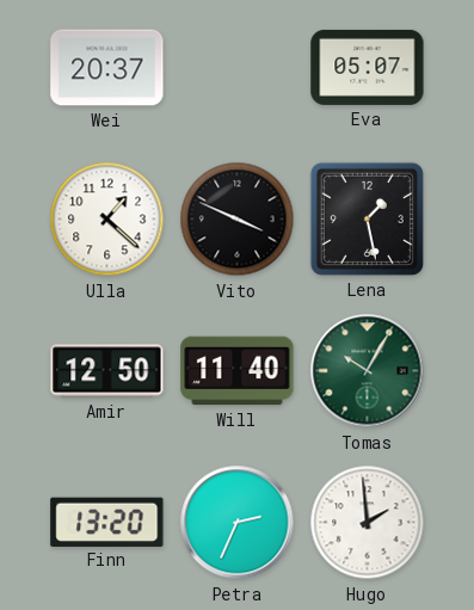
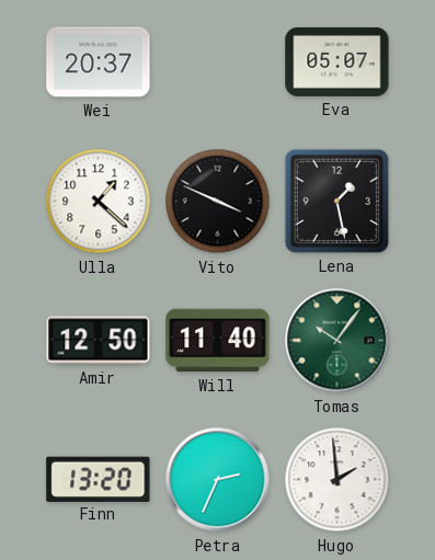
Tomas: 10:05 -> 10:06 (337, 341)
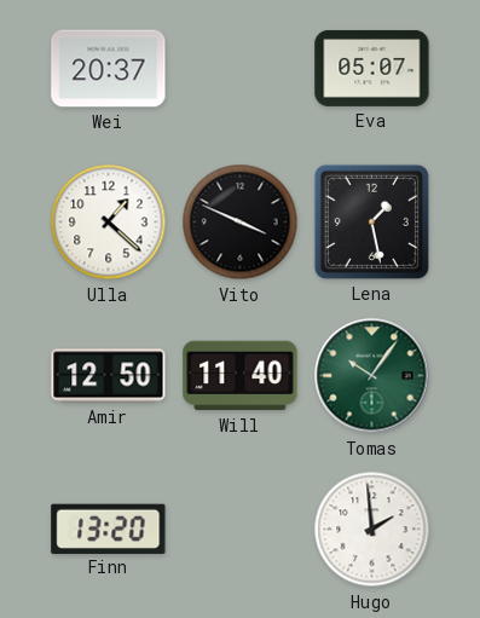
Petra: 2:34 -> none (218, 480)
